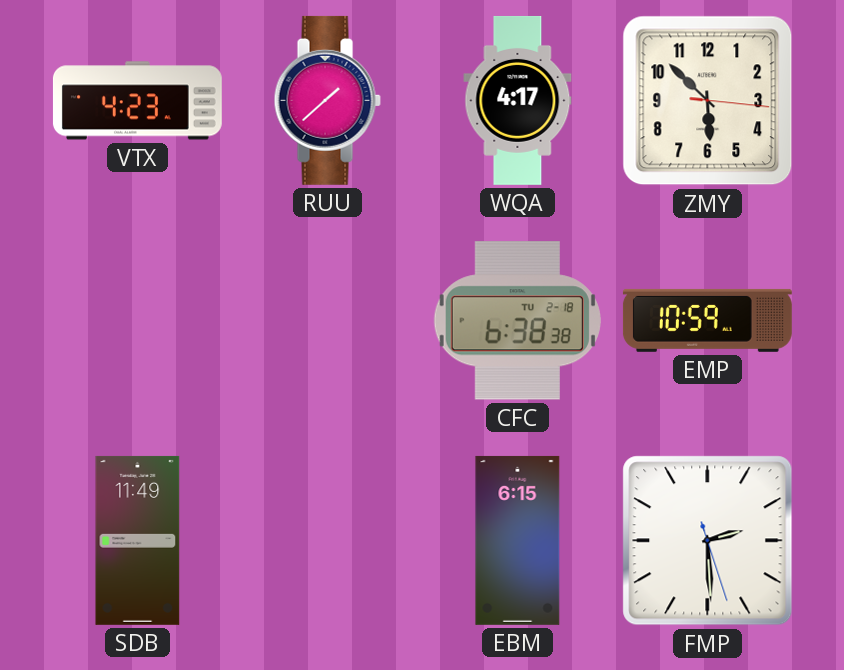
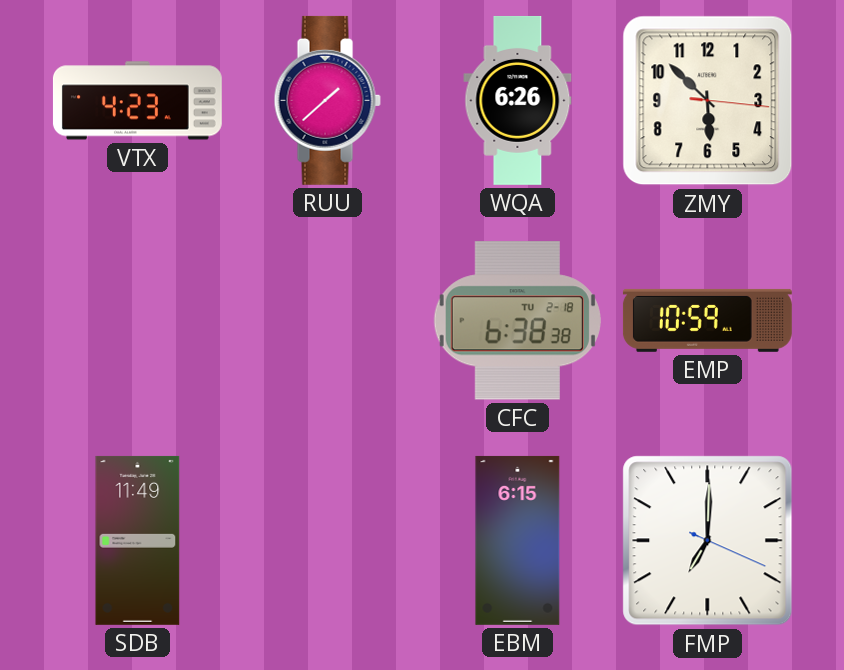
WQA: 4:17 -> 6:26 (518, 100)
FMP: 2:29 -> 7:00 (708, 541)
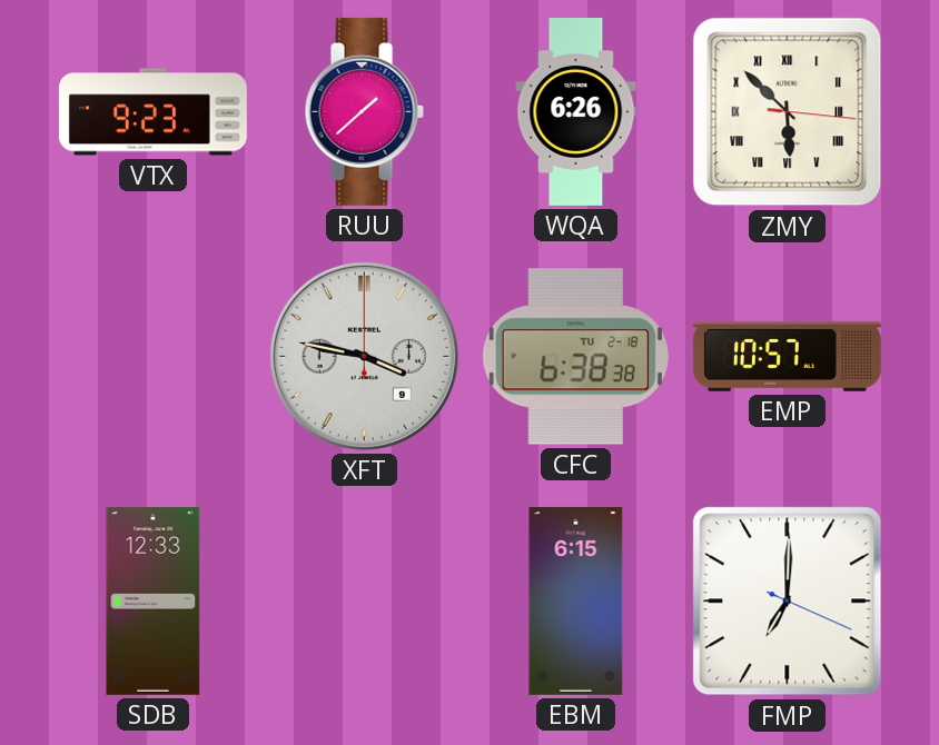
VTX: 4:23 -> 9:23 (152, 112)
ZMY numerals: Arabic -> Roman (788, 112)
XFT: none -> 3:47 (364, 356)
EMP: 10:59 -> 10:57 (787, 356)
SDB: 11:49 -> 12:33 (154, 600)
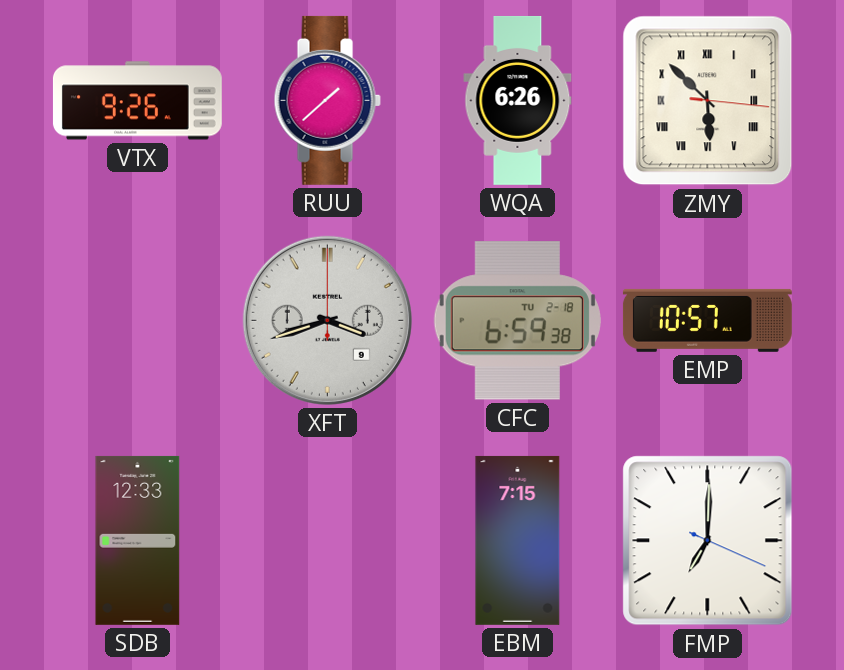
VTX: 9:23 -> 9:26 (137, 101)
XFT: 3:47 -> 3:42 (327, 320)
CFC: 6:38 -> 6:59 (517, 321)
EBM: 6:15 -> 7:15 (518, 540)
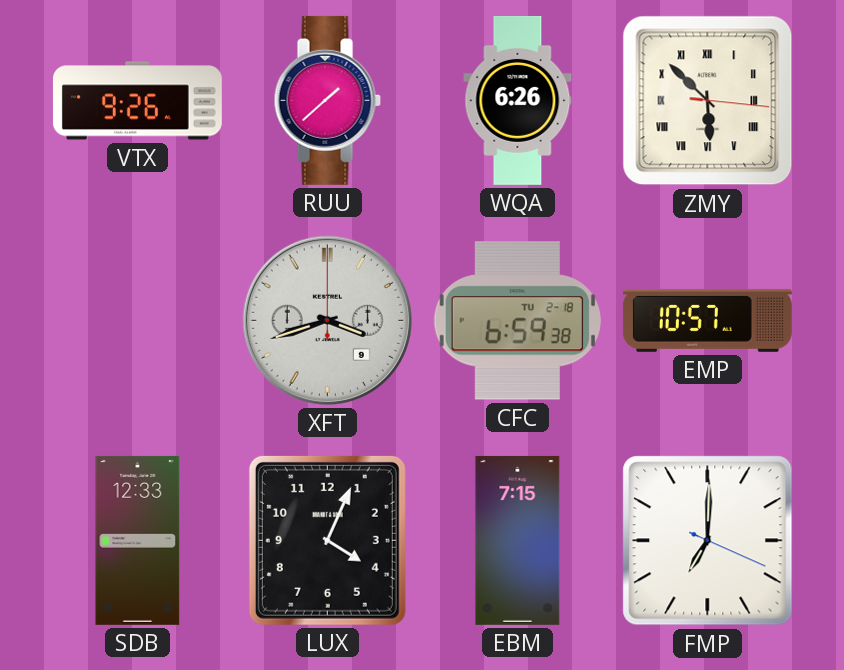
LUX: none -> 4:04 (327, 540)
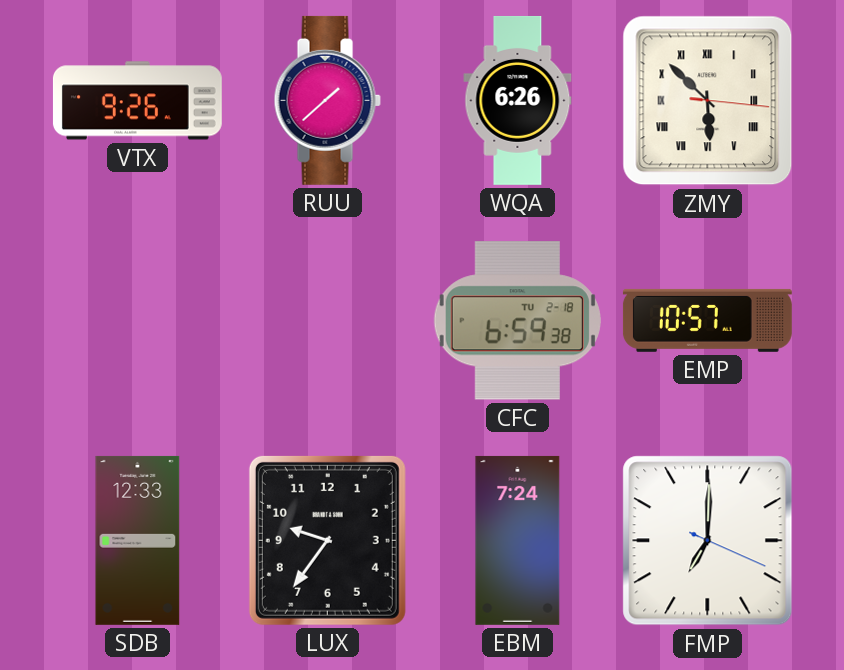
XFT: 3:42 -> none (327, 320)
LUX: 4:04 -> 9:36 (327, 540)
EBM: 7:15 -> 7:24 (518, 540)
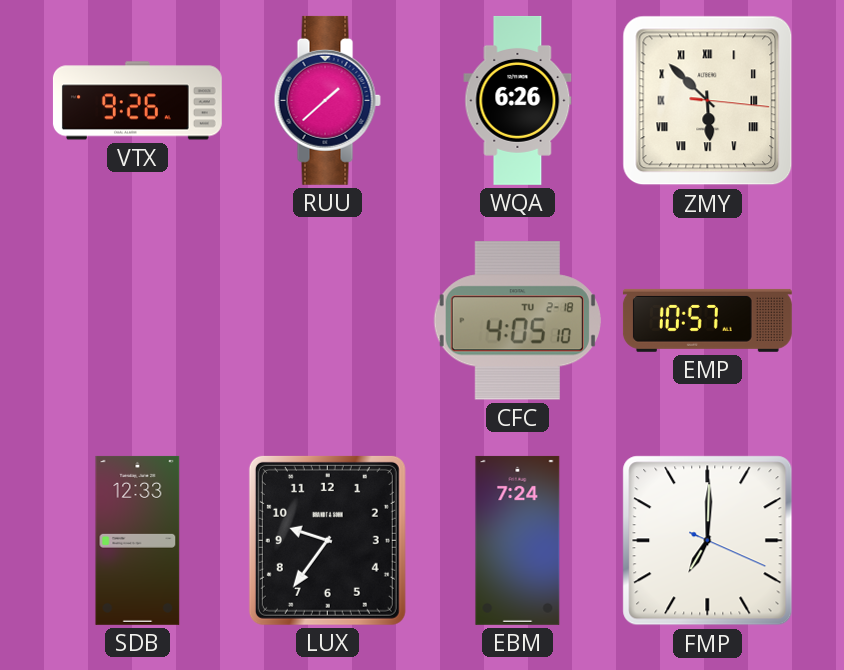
CFC: 6:59 -> 4:05 (517, 321)
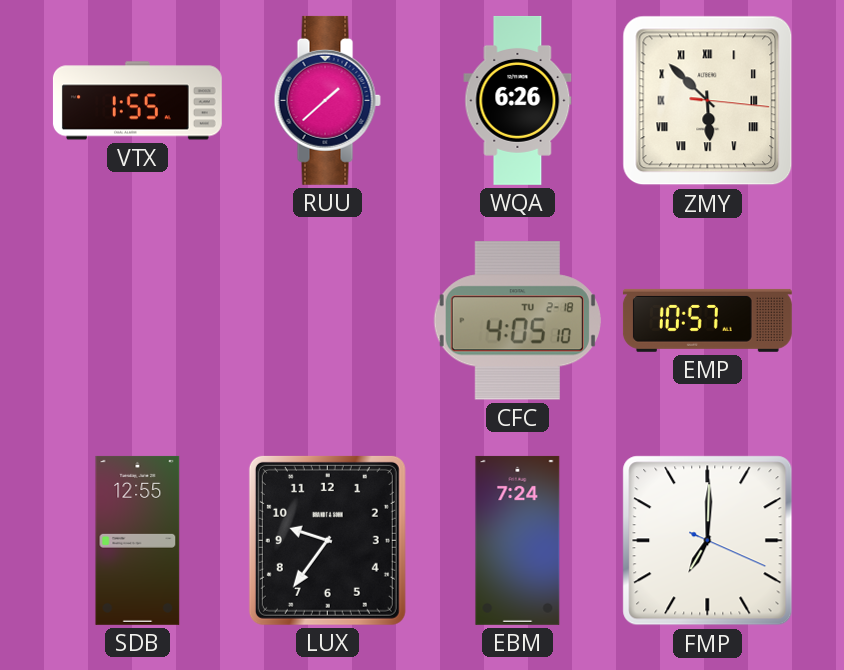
VTX: 9:26 -> 1:55 (137, 101)
SDB: 12:33 -> 12:55 (138, 540)
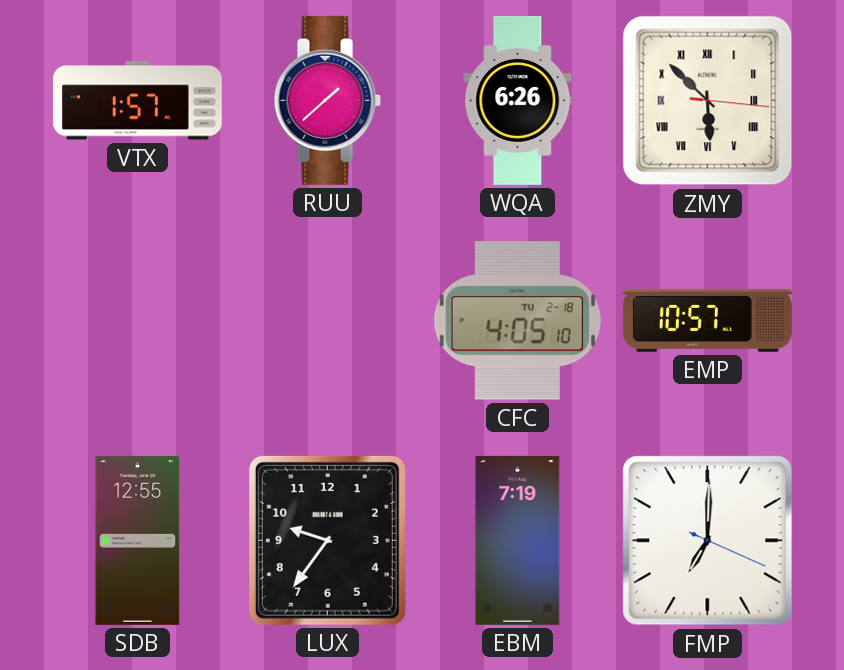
VTX: 1:55 -> 1:57 (137, 101)
EBM: 7:24 -> 7:19 (518, 540)
